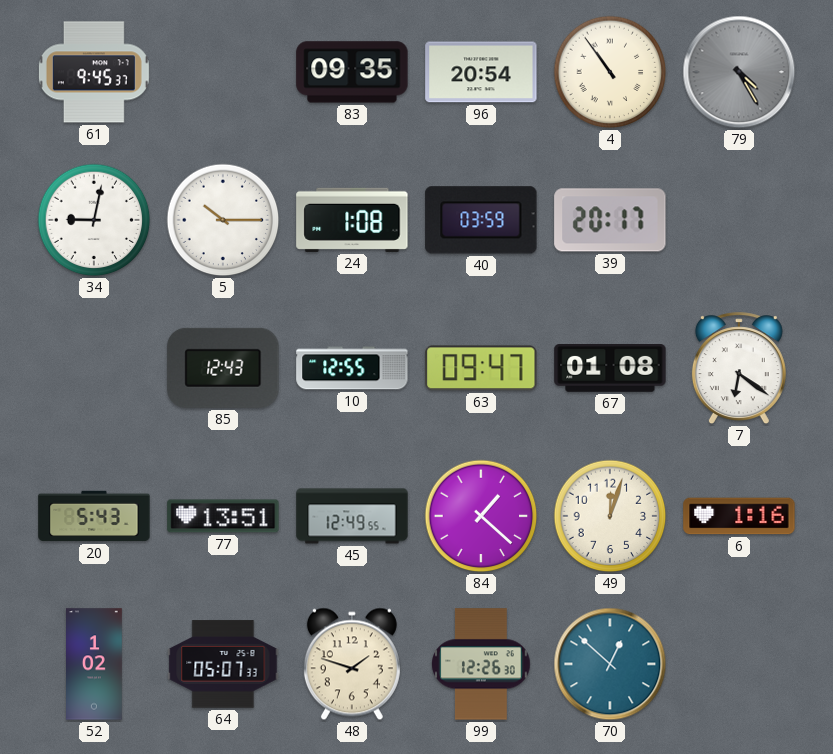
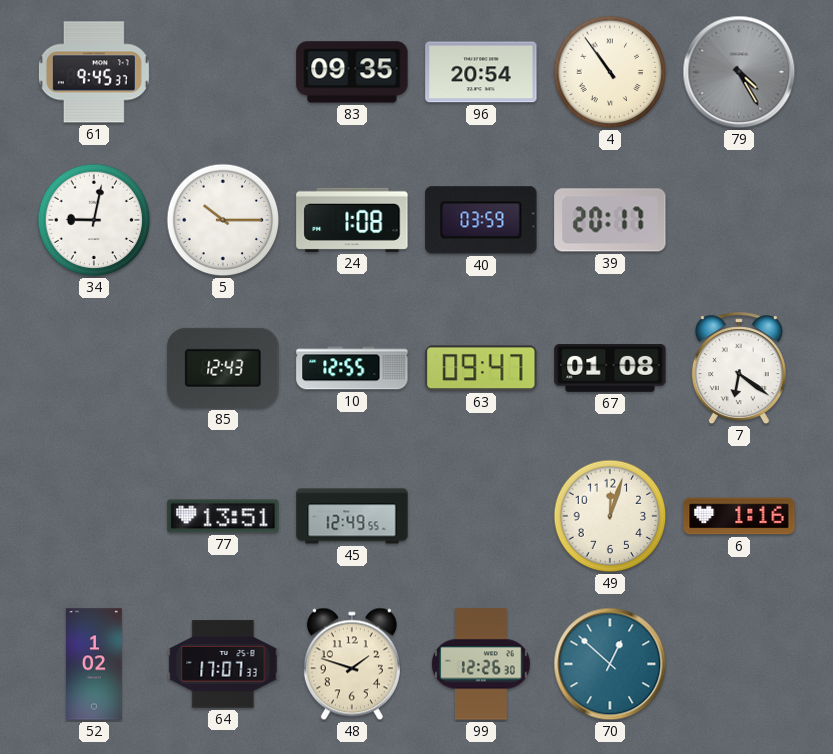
20: 5:43 -> none (94, 516)
84: 1:22 -> none (481, 516)
64: 05:07 -> 17:07 (223, 664)
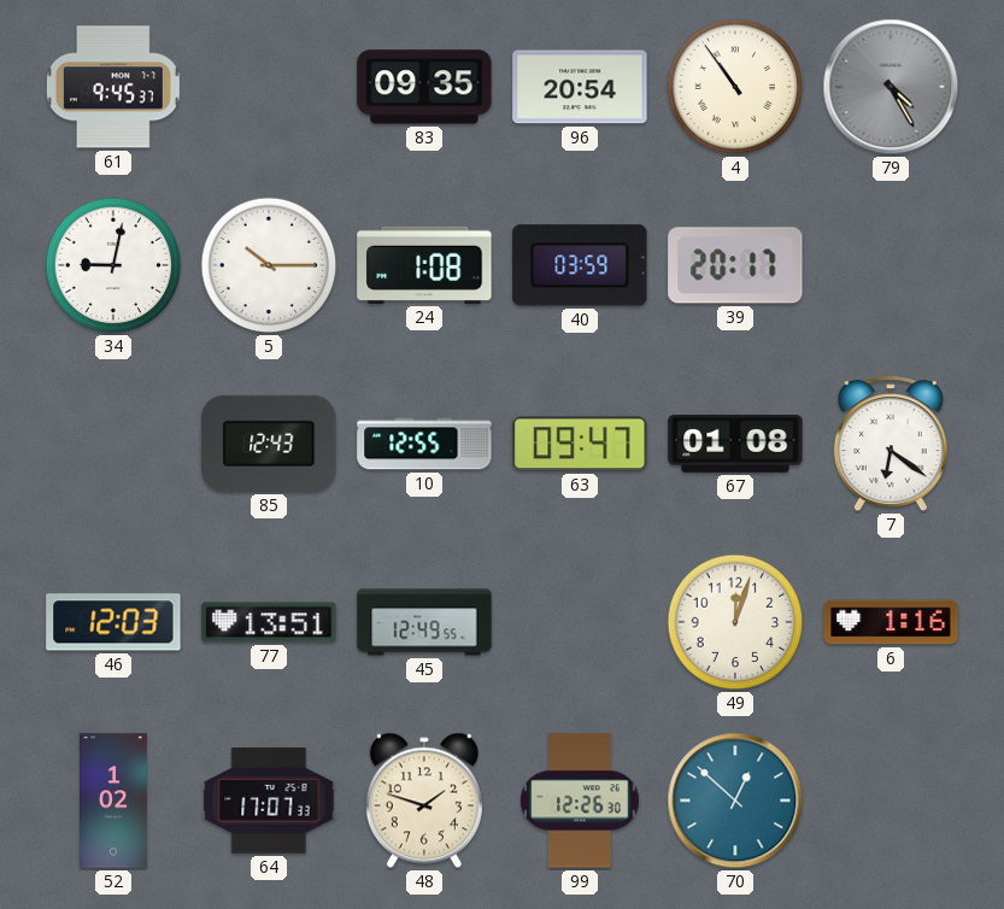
46: none -> 12:03 (113, 622)
